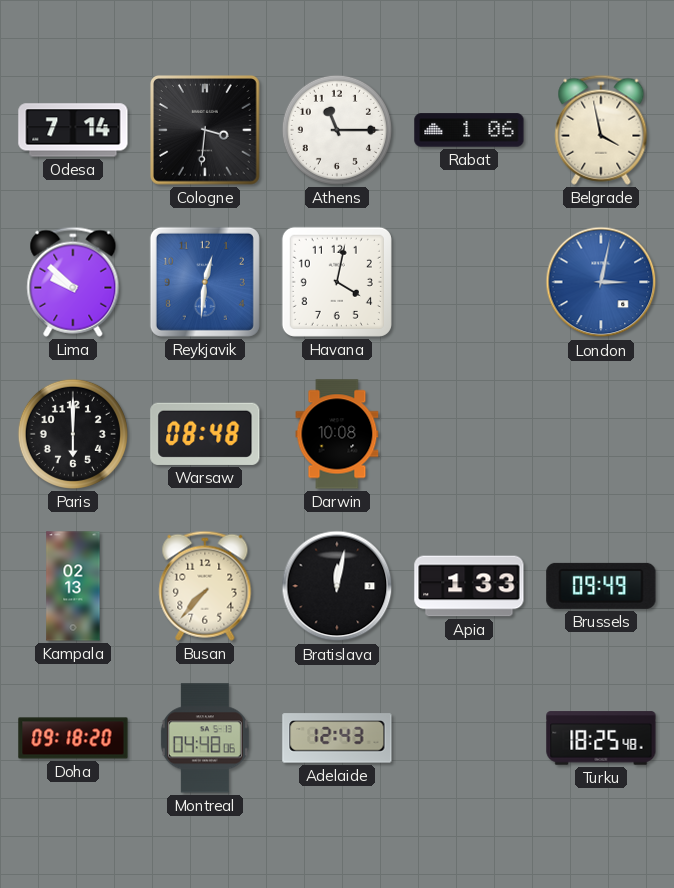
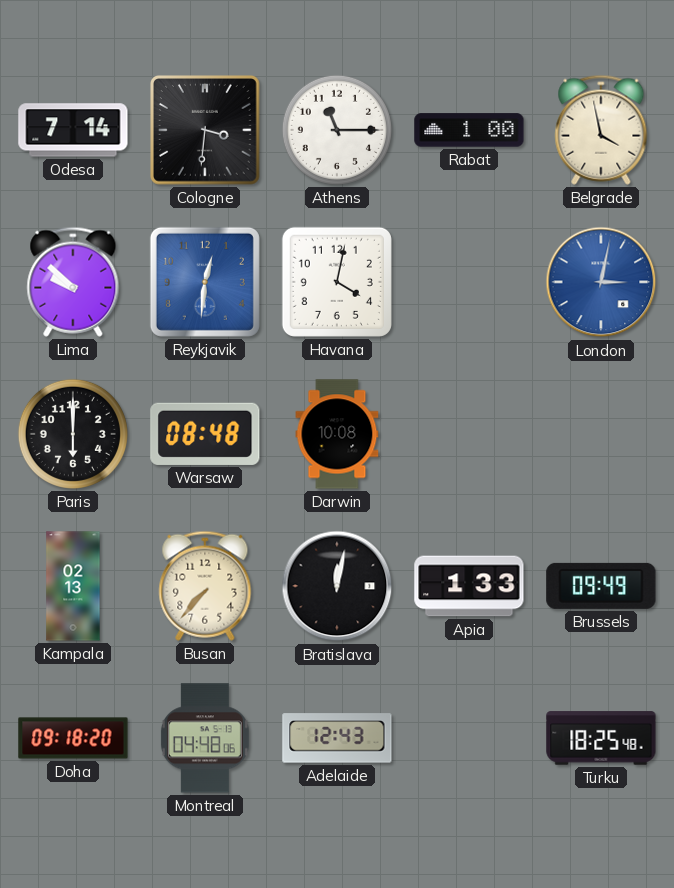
Rabat: 1:06 -> 1:00 (469, 130)
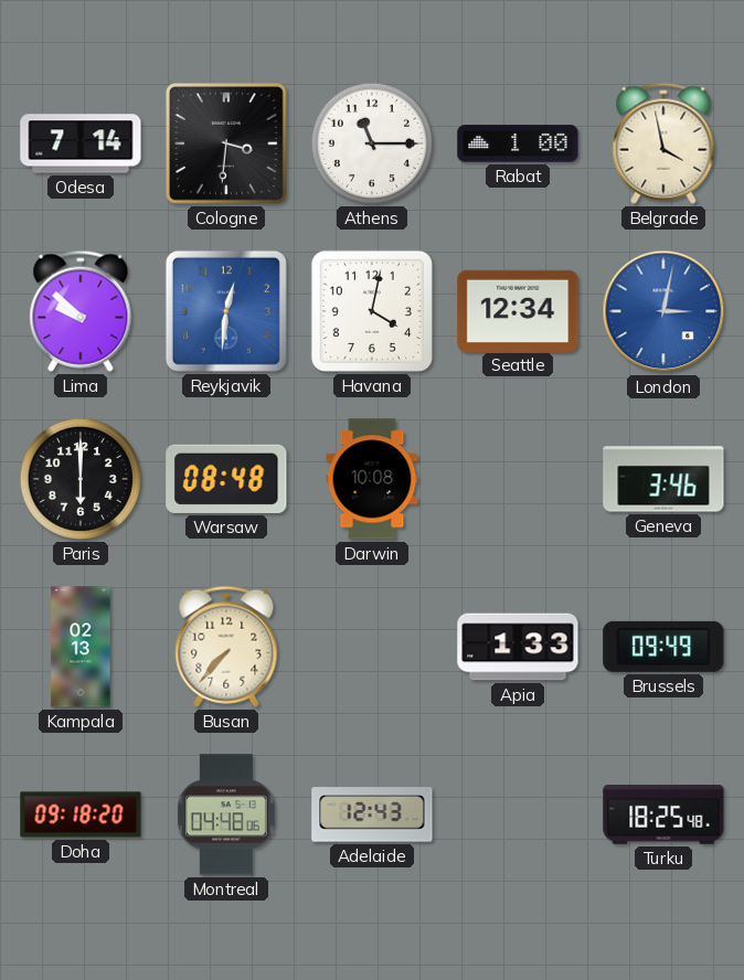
Seattle: none -> 12:34 (518, 310)
Geneva: none -> 3:46 (663, 479)
Bratislava: 12:02 -> none (337, 586)
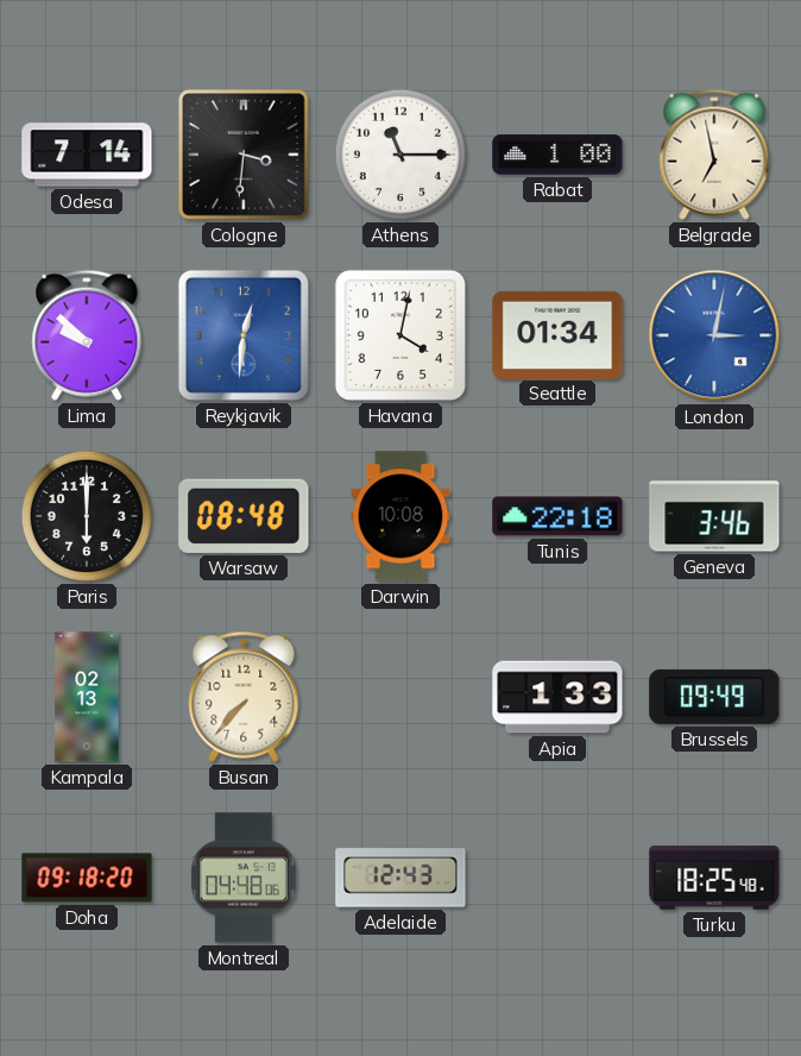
Belgrade: 3:58 -> 6:58 (714, 155)
Seattle: 12:34 -> 01:34 (557, 334)
Tunis: none -> 22:18 (557, 516)
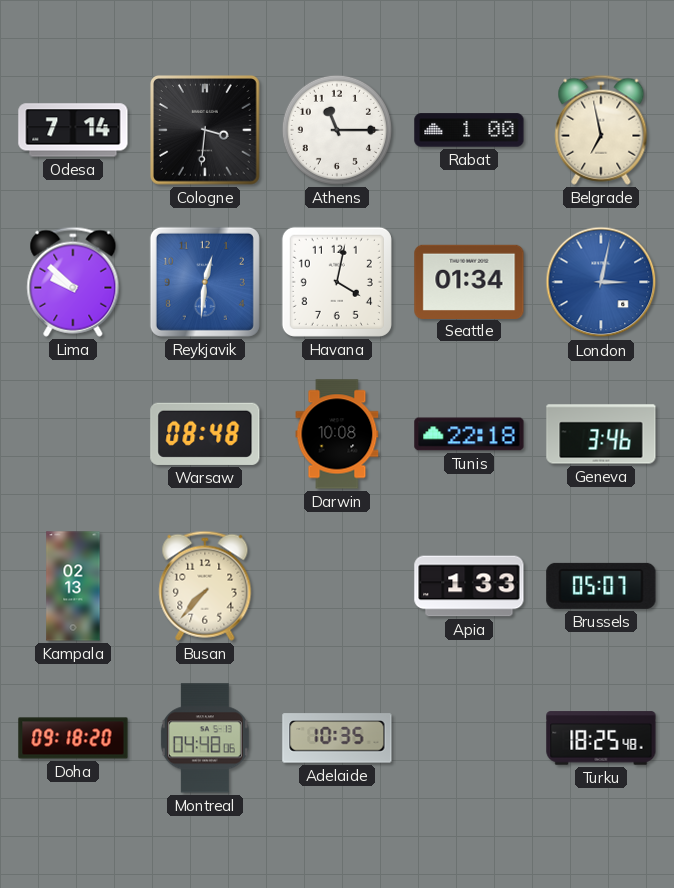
Paris: 6:00 -> none (87, 516)
Brussels: 09:49 -> 05:07 (601, 586)
Adelaide: 12:43 -> 10:35 (337, 738)
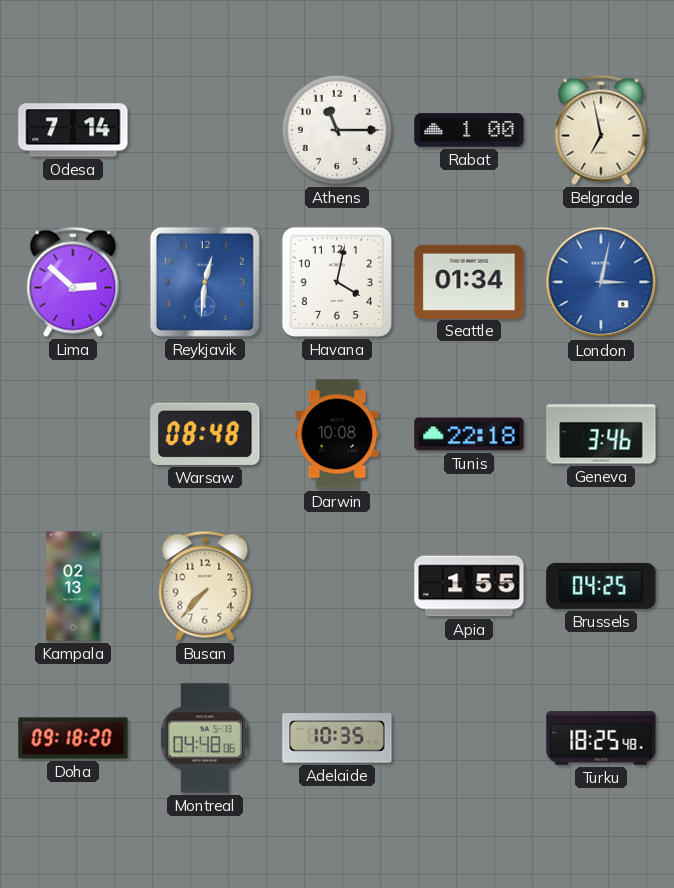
Cologne: 3:31 -> none (206, 131)
Lima: 9:52 -> 2:52 (73, 282)
Apia: 1:33 -> 1:55 (469, 586)
Brussels: 05:07 -> 04:25 (601, 586)
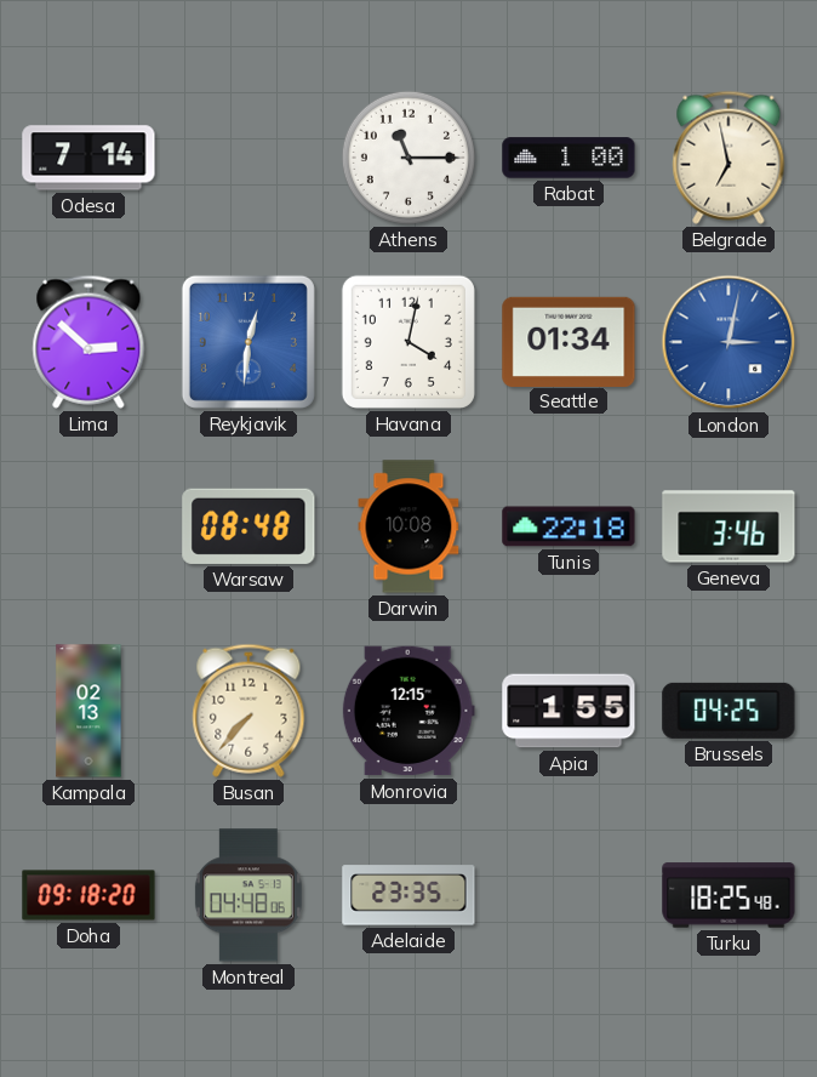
Monrovia: none -> 12:15 (408, 711)
Adelaide: 10:35 -> 23:35 (408, 895)
